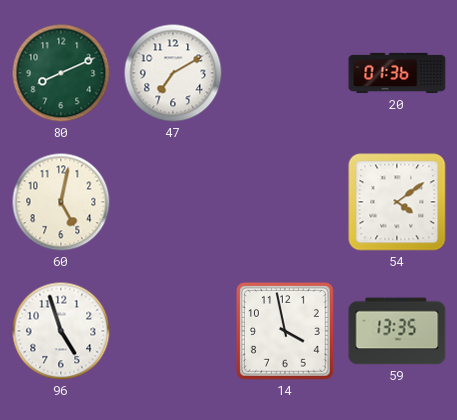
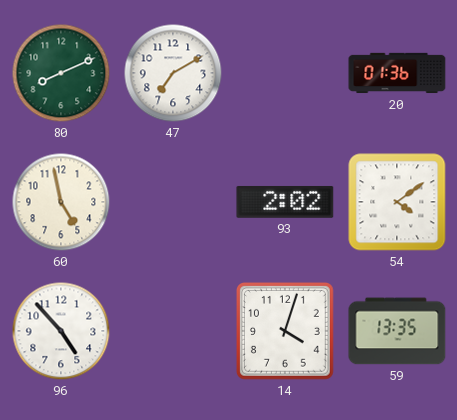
60: 5:02 -> 4:58 (61, 202)
93: none -> 2:02 (285, 202)
96: 4:57 -> 4:53 (61, 331)
14: 3:58 -> 4:03 (285, 331)
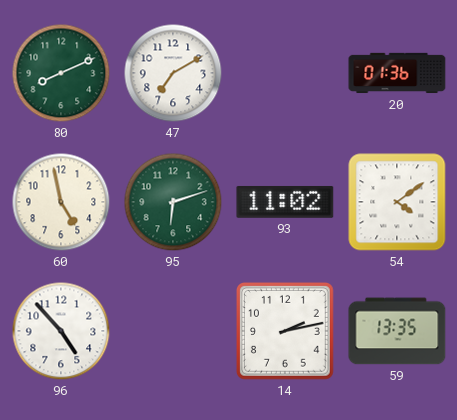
95: none -> 6:12 (173, 202)
93: 2:02 -> 11:02 (285, 202)
14: 4:03 -> 2:13 (285, 331)
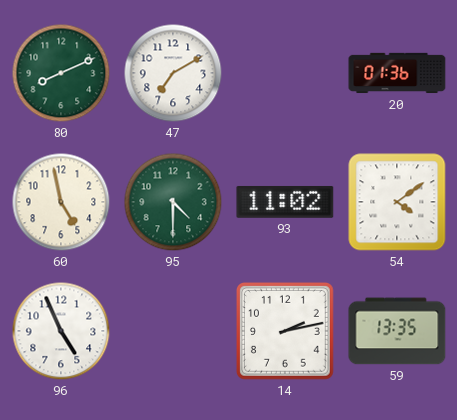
95: 6:12 -> 4:30 (173, 202)
96: 4:53 -> 4:56 (61, 331)
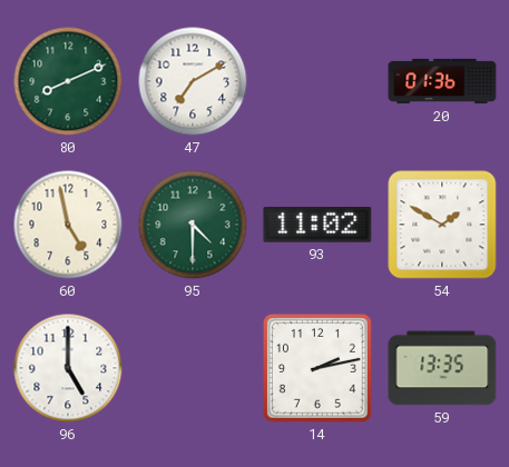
54: 4:09 -> 1:50 (442, 225)
96: 4:56 -> 5:00 (68, 368)
